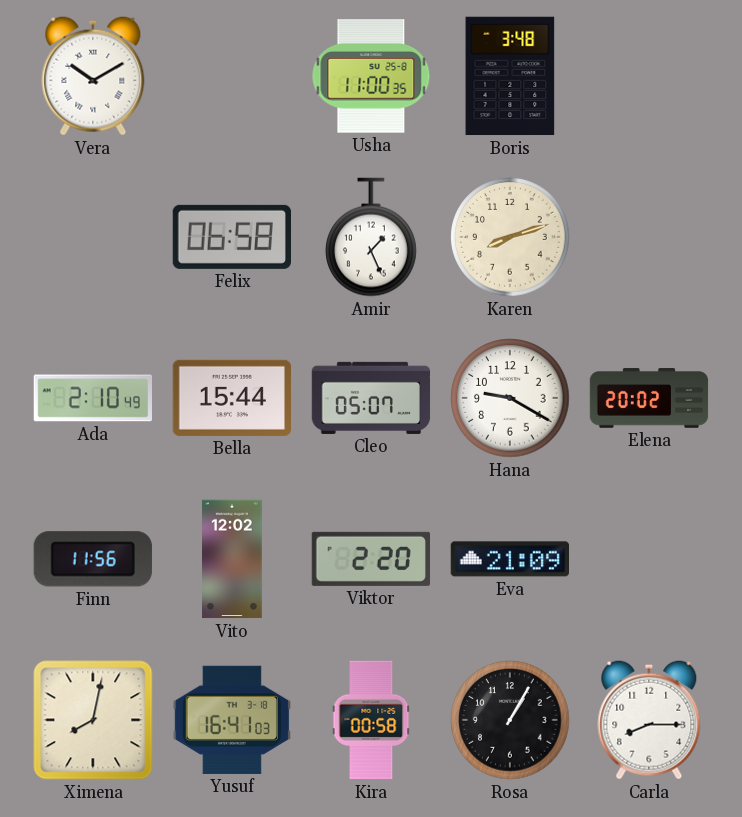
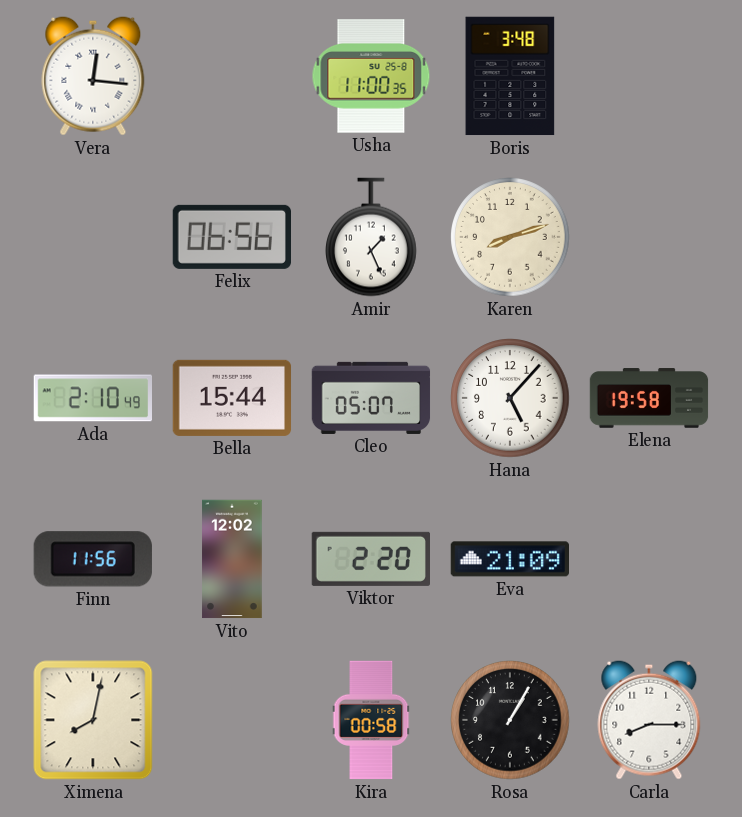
Vera: 10:10 -> 12:16 (93, 76)
Felix: 06:58 -> 06:56 (231, 237)
Hana: 9:20 -> 5:07 (510, 398)
Elena: 20:02 -> 19:58 (649, 398)
Yusuf: 16:41 -> none (231, 720)
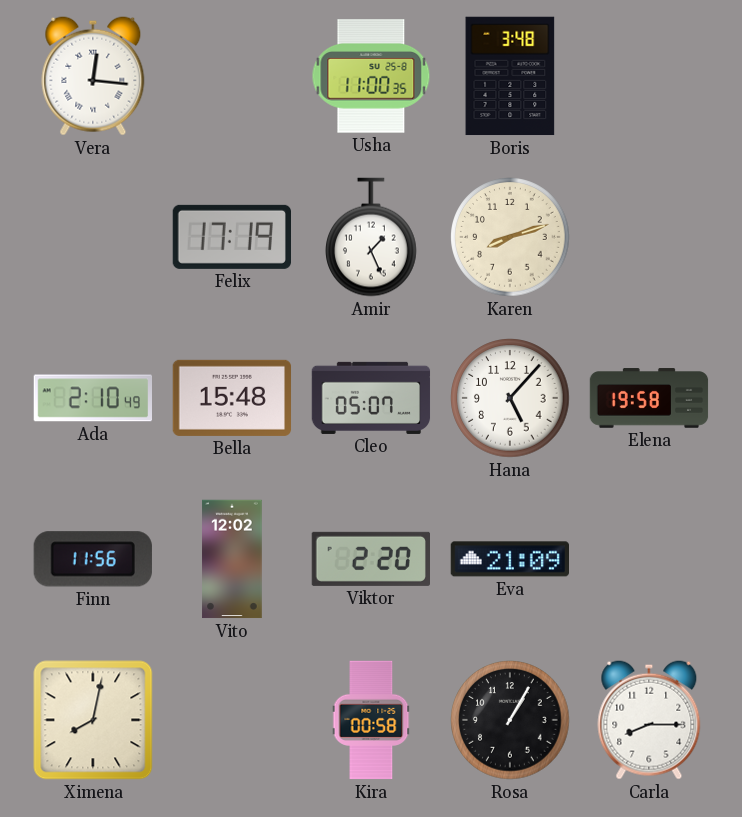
Felix: 06:56 -> 17:19 (231, 237)
Bella: 15:44 -> 15:48 (232, 398)
